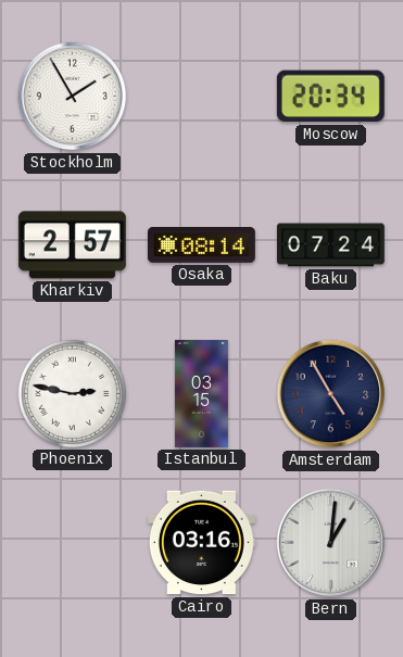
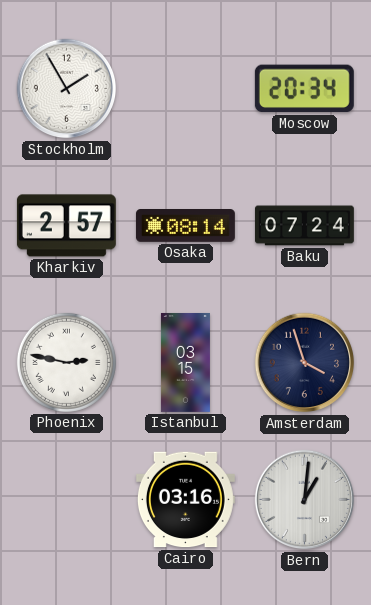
Amsterdam: 4:55 -> 3:57 (305, 363)
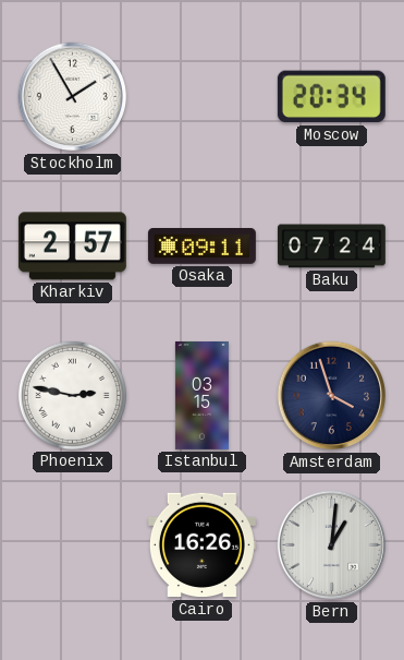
Osaka: 08:14 -> 09:11 (201, 247)
Cairo: 03:16 -> 16:26 (201, 545)
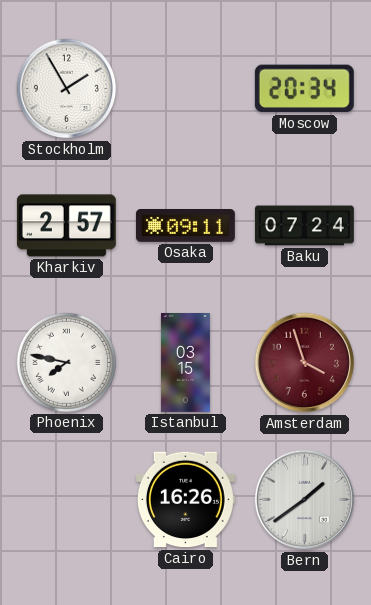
Phoenix: 2:47 -> 7:47 (66, 362)
Amsterdam dial: navy -> burgundy (305, 363)
Bern: 1:01 -> 1:39 (305, 500)
